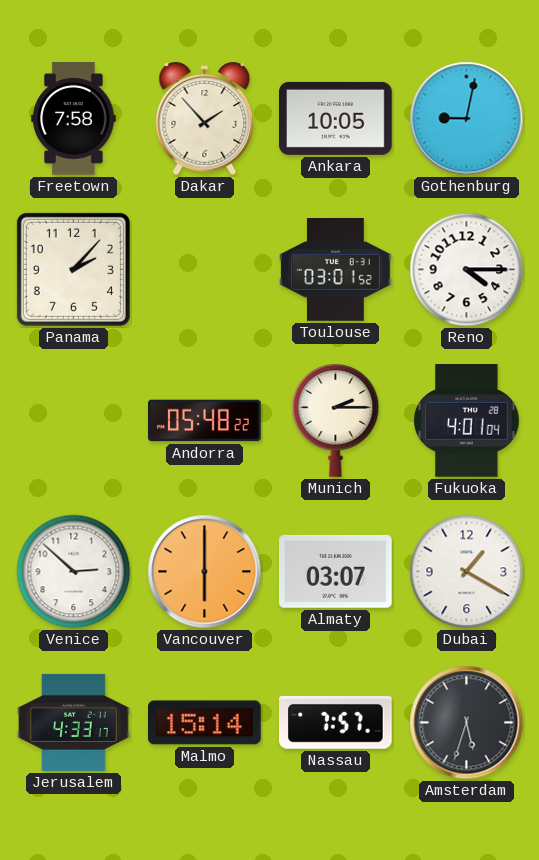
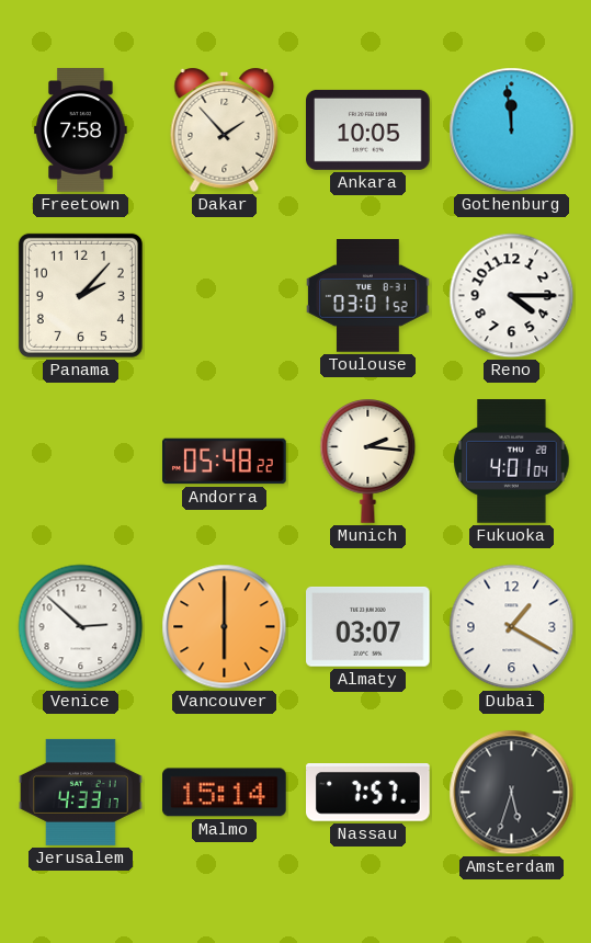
Gothenburg: 9:02 -> 11:59 (512, 130)
Munich: 2:15 -> 2:16 (368, 462)
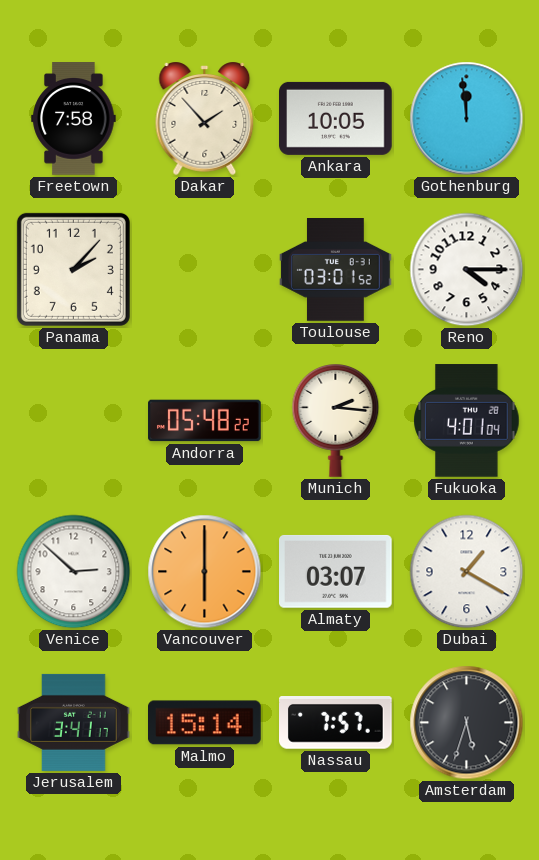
Jerusalem: 4:33 -> 3:41 (74, 722)
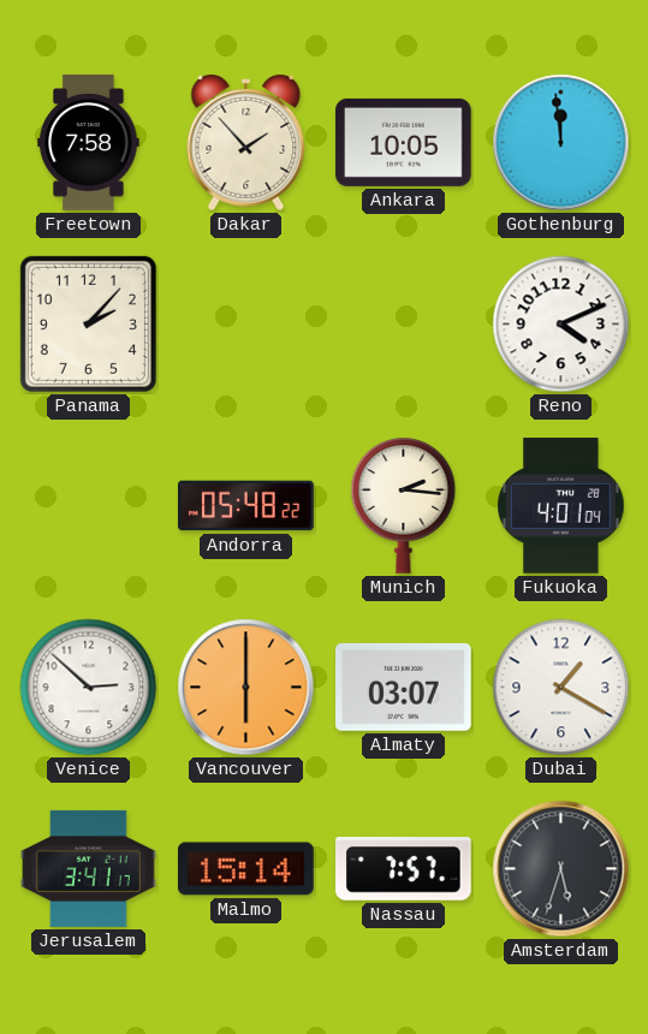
Toulouse: 03:01 -> none (336, 270)
Reno: 4:15 -> 4:11 (561, 325)
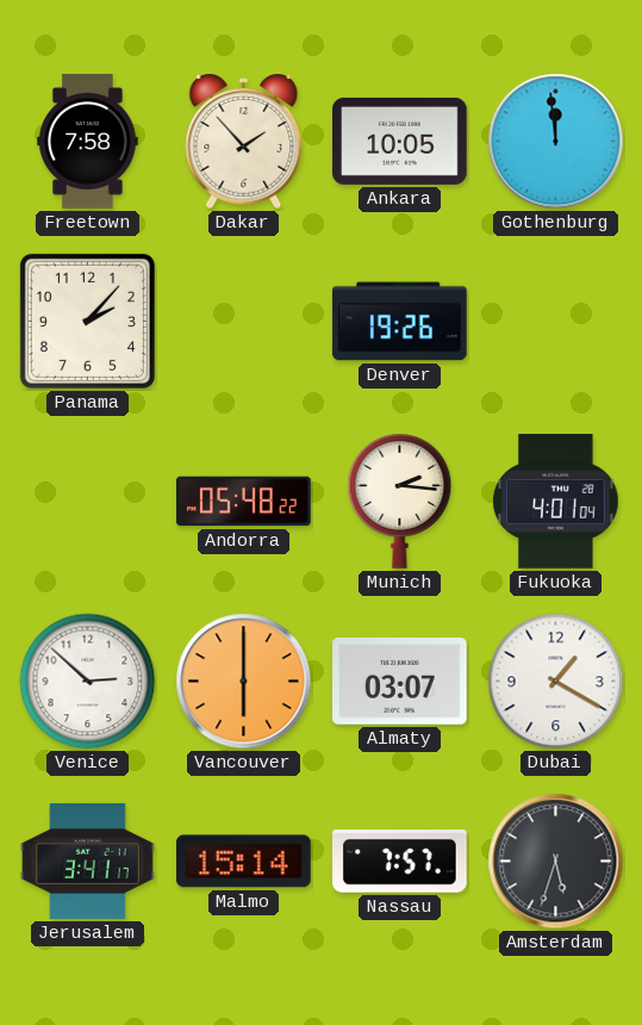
Denver: none -> 19:26 (400, 322)
Reno: 4:11 -> none (561, 325)
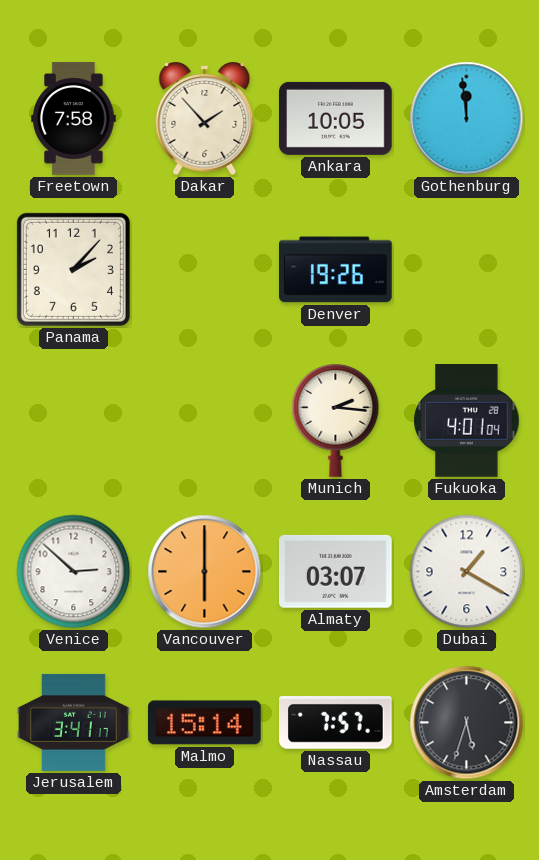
Andorra: 05:48 -> none (244, 502)
